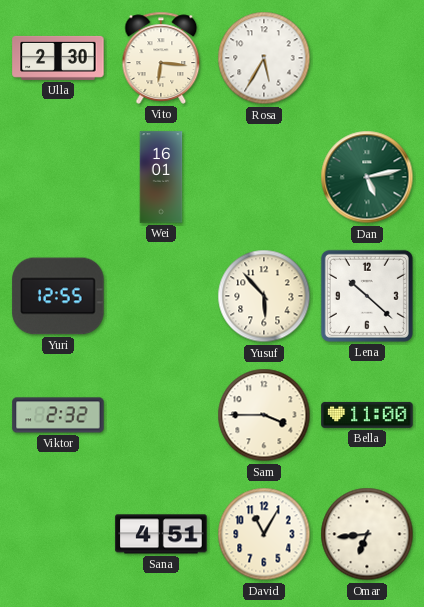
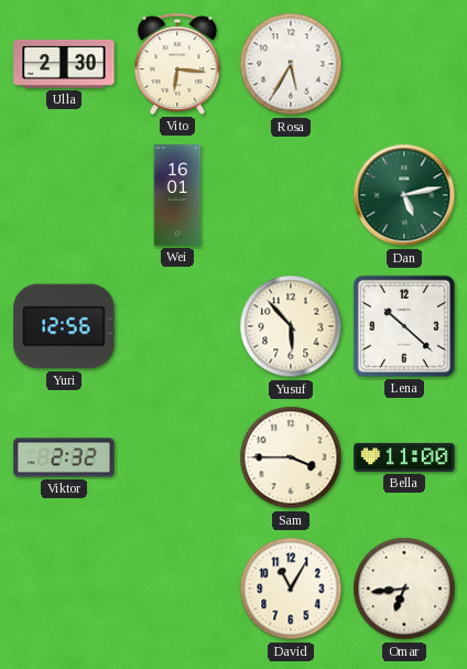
Yuri: 12:55 -> 12:56 (64, 326)
Sana: 4:51 -> none (161, 534)
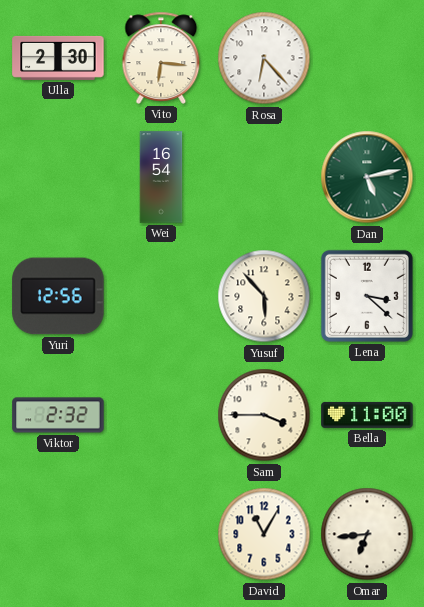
Rosa: 5:35 -> 6:23 (264, 58)
Wei: 16:01 -> 16:54 (161, 177)
Lena: 10:22 -> 3:22 (367, 296)
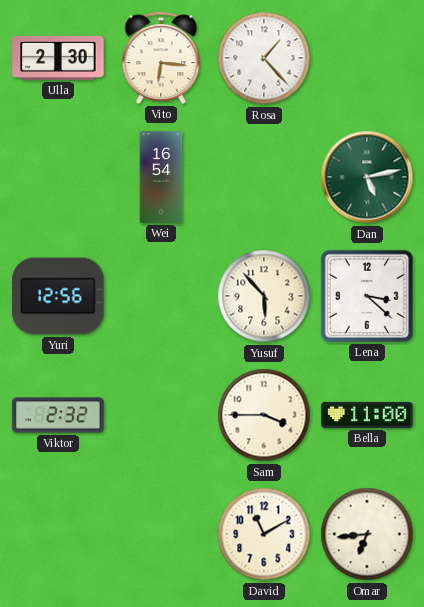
Rosa: 6:23 -> 1:23 (264, 58)
David: 11:05 -> 11:10 (264, 534)
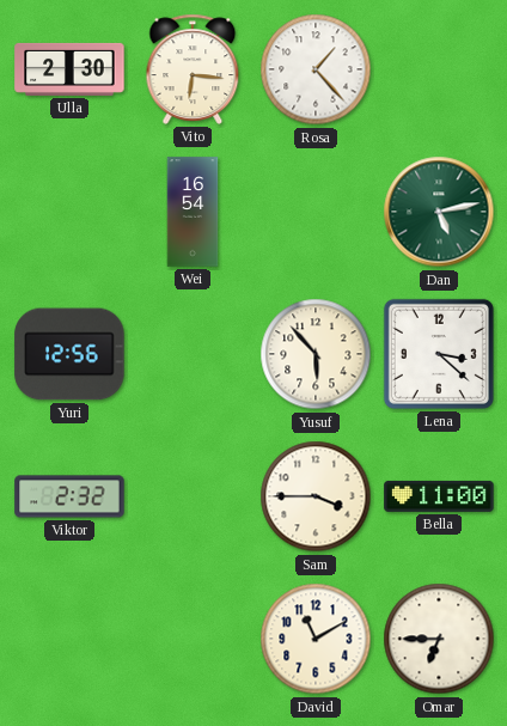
Omar: 6:44 -> 6:45 (439, 639)
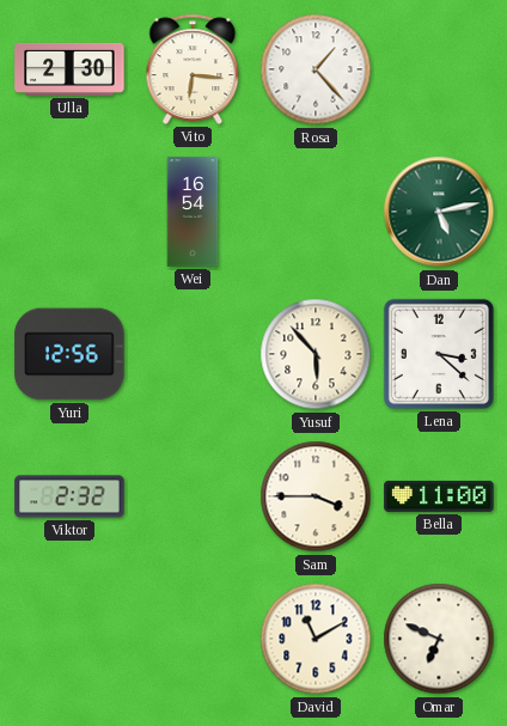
Omar: 6:45 -> 6:49 (439, 639)
